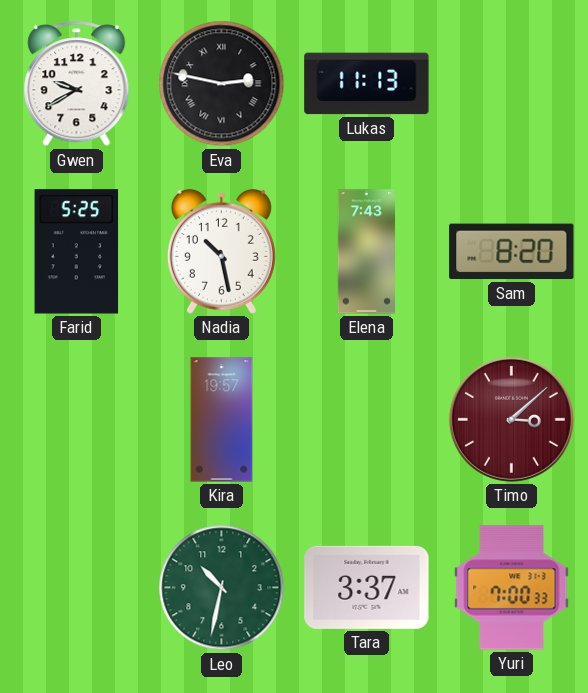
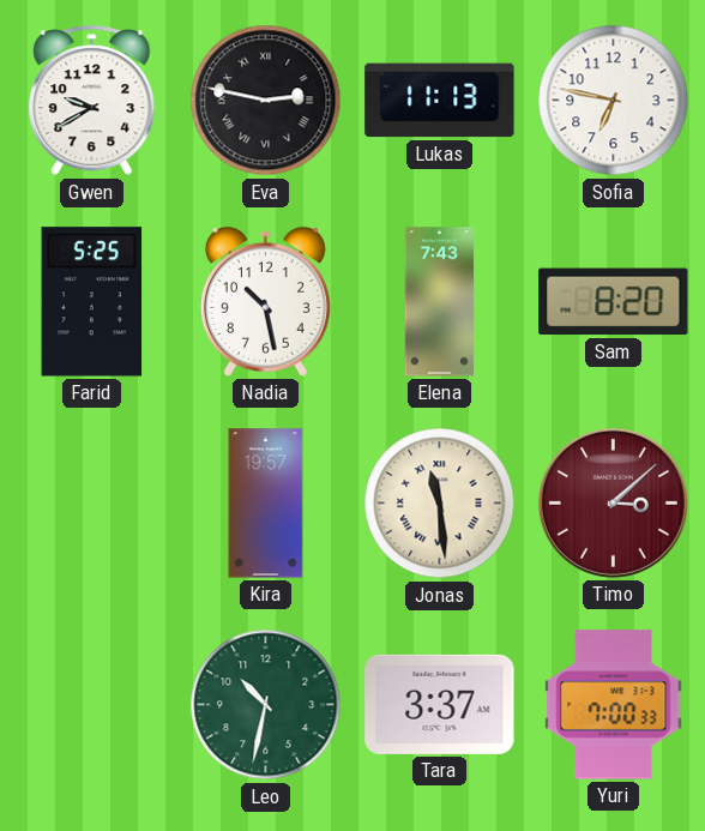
Sofia: none -> 6:47 (614, 101)
Jonas: none -> 11:29 (440, 504)
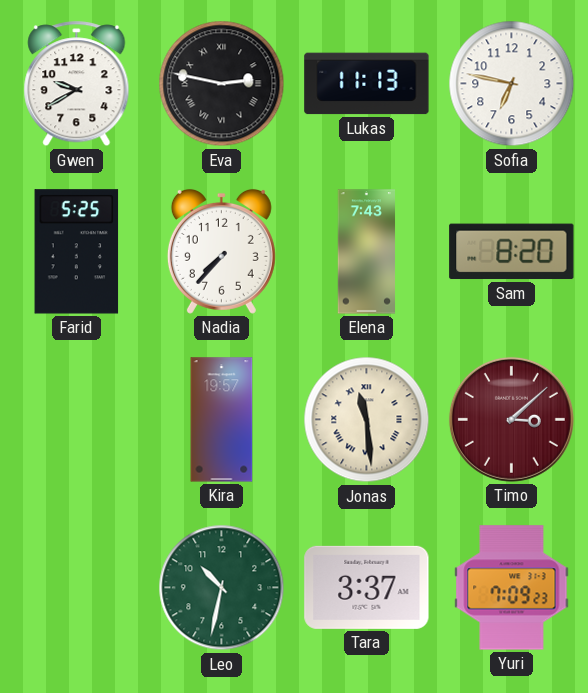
Nadia: 10:28 -> 7:37 (221, 251)
Yuri: 7:00 -> 7:09 (512, 588)
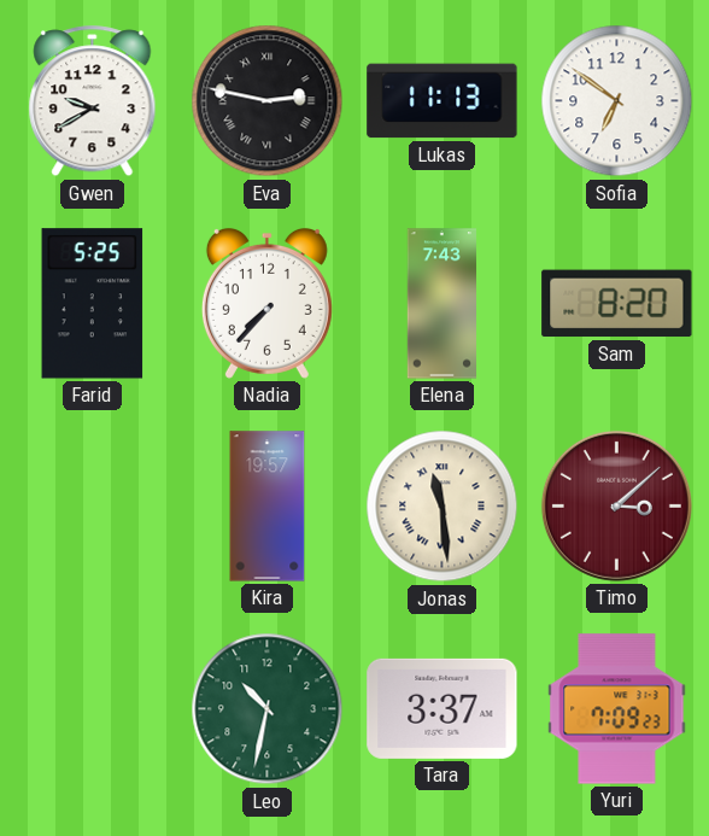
Sofia: 6:47 -> 6:51 (617, 101)
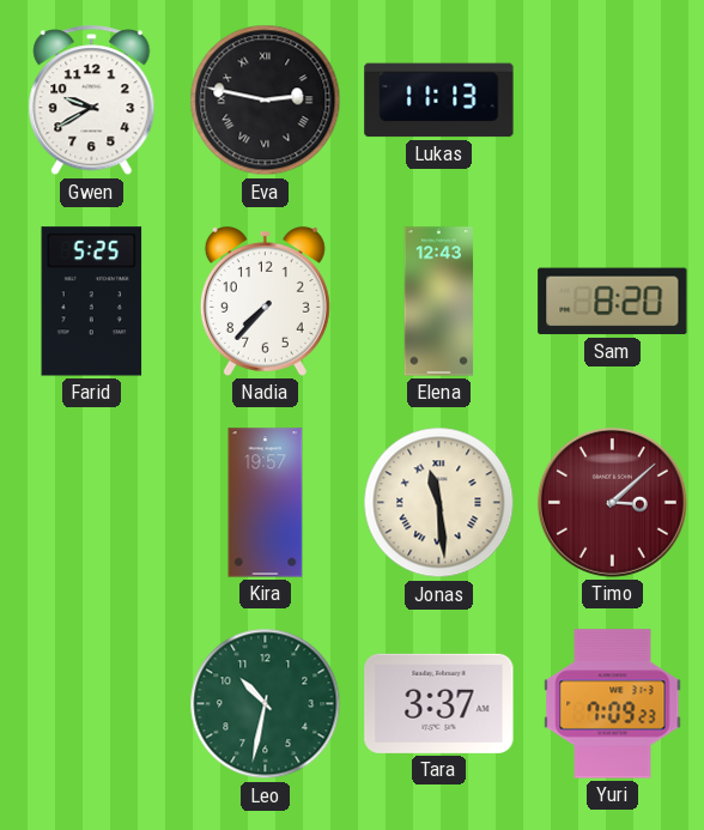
Sofia: 6:51 -> none (617, 101)
Elena: 7:43 -> 12:43 (439, 302)
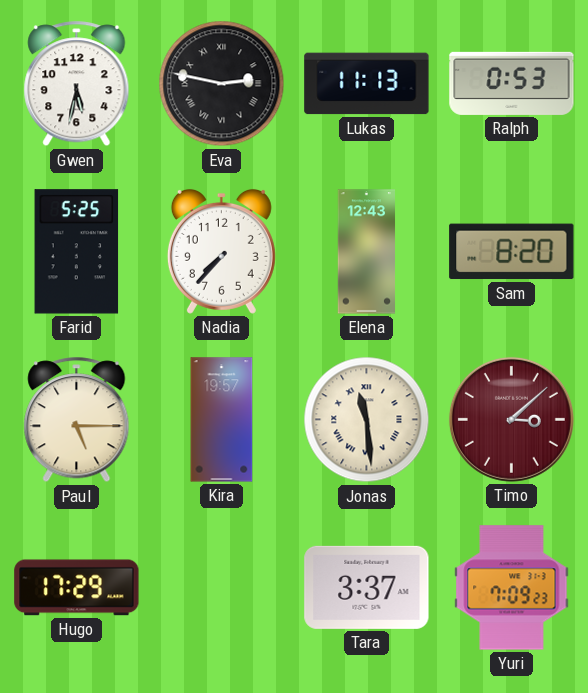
Gwen: 9:40 -> 5:32 (77, 84)
Ralph: none -> 0:53 (512, 83)
Paul: none -> 5:15 (77, 420)
Hugo: none -> 17:29 (77, 588)
Leo: 10:32 -> none (266, 704)
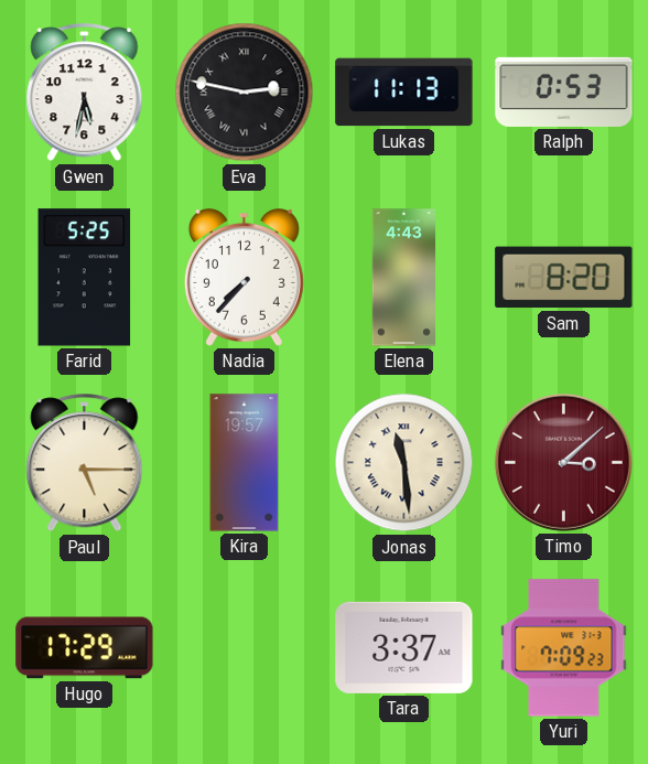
Elena: 12:43 -> 4:43 (404, 278)
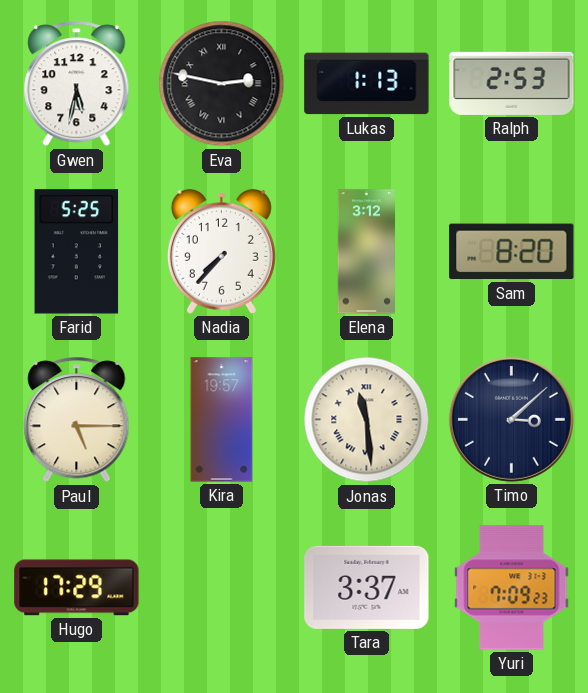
Lukas: 11:13 -> 1:13 (367, 84)
Ralph: 0:53 -> 2:53 (512, 83)
Elena: 4:43 -> 3:12 (367, 252)
Timo dial: burgundy -> navy (511, 419)
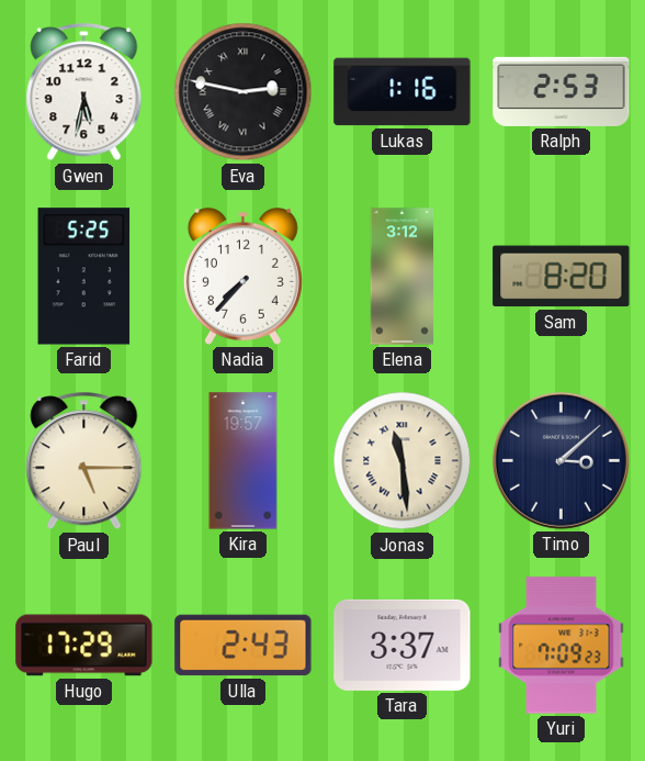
Lukas: 1:13 -> 1:16 (403, 92)
Ulla: none -> 2:43 (244, 646)
